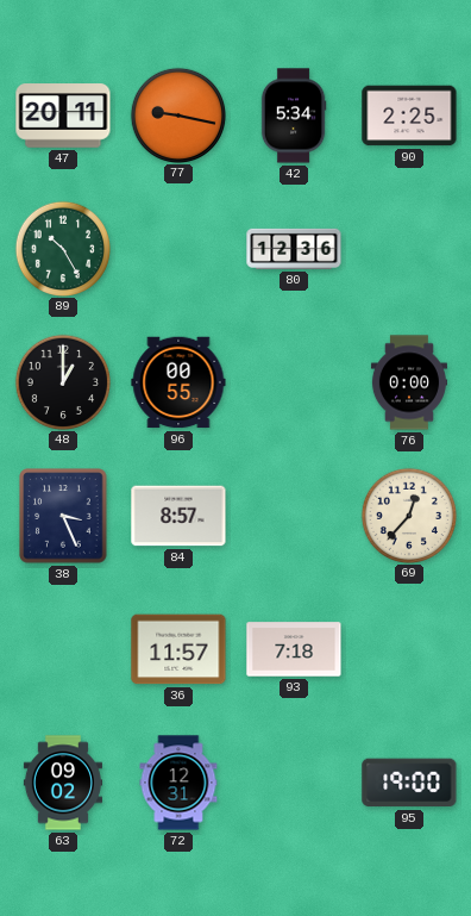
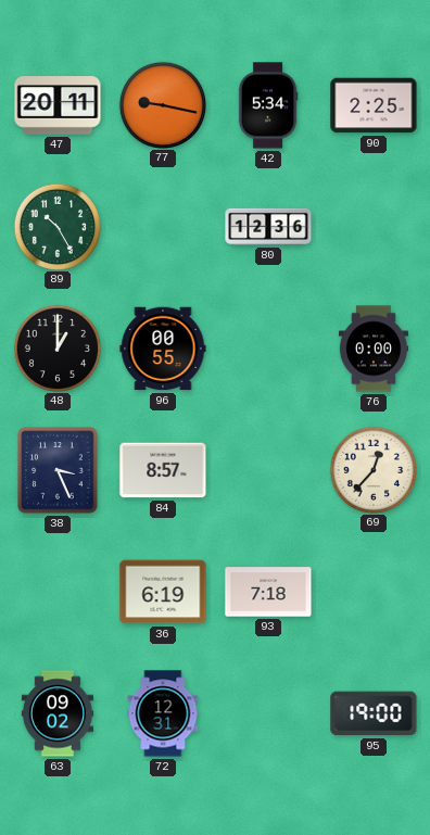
36: 11:57 -> 6:19 (163, 592)
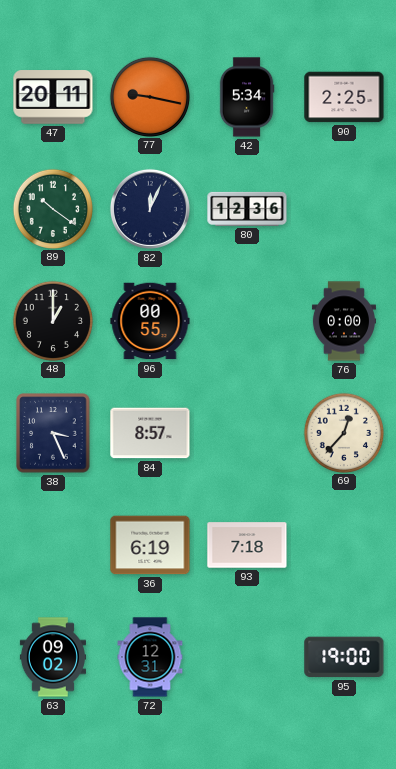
89: 10:25 -> 10:21 (52, 208)
82: none -> 12:04 (150, 209)
